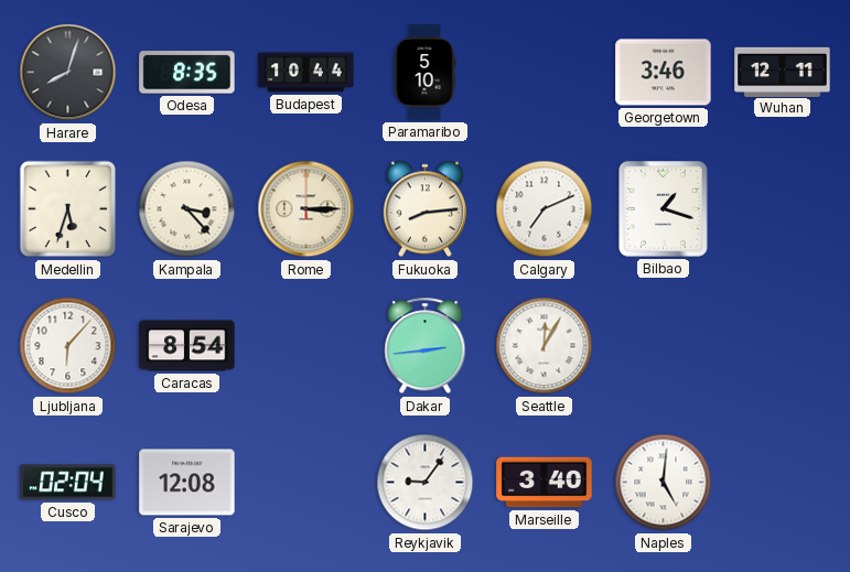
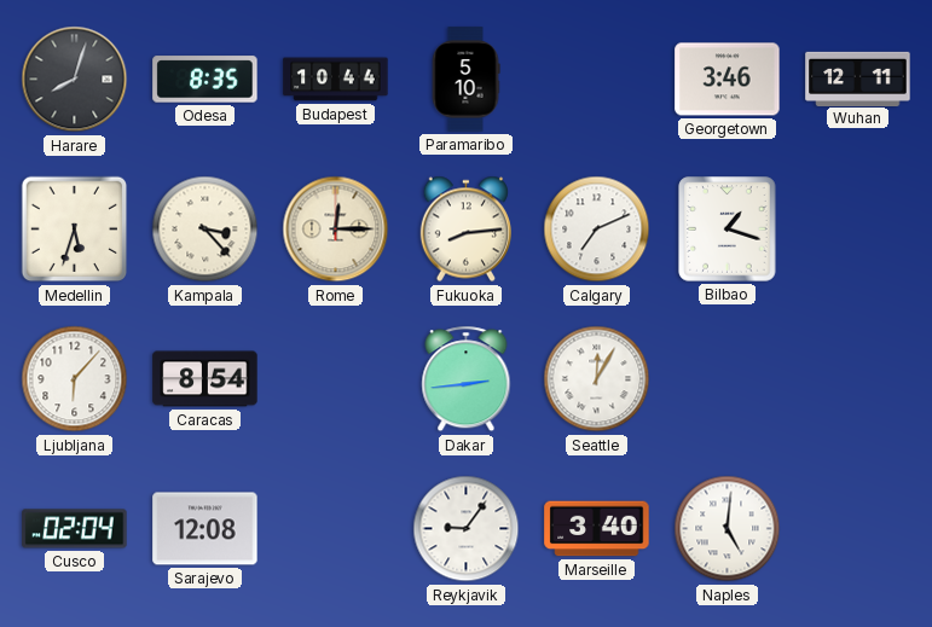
Rome: 3:15 -> 12:15 (336, 230)
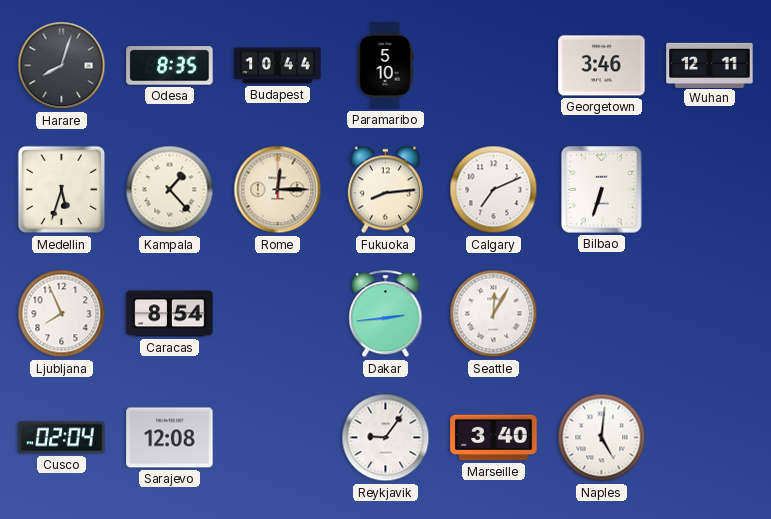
Kampala: 3:23 -> 1:23 (170, 190)
Bilbao: 1:18 -> 6:33 (602, 190)
Ljubljana: 6:07 -> 7:56 (62, 314)
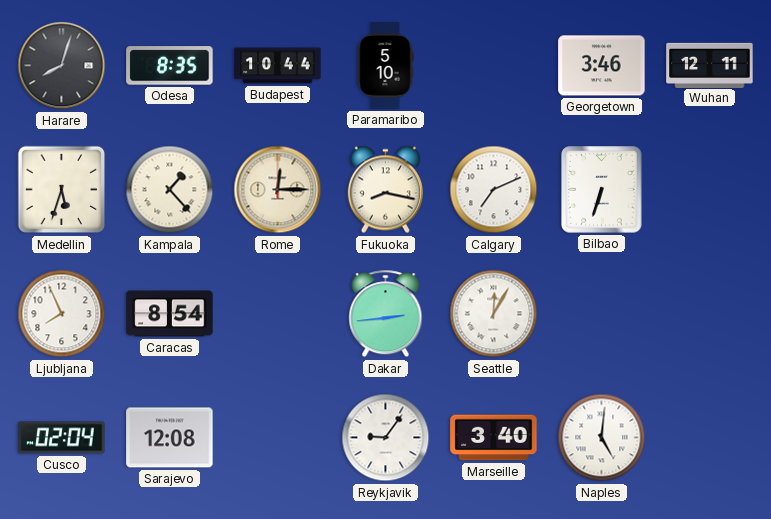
Fukuoka: 8:14 -> 8:17 (385, 190)
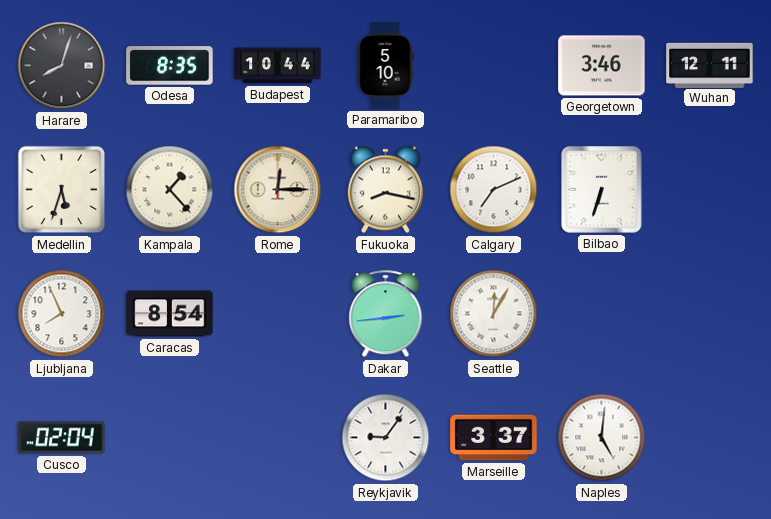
Sarajevo: 12:08 -> none (170, 438)
Marseille: 3:40 -> 3:37 (494, 438)
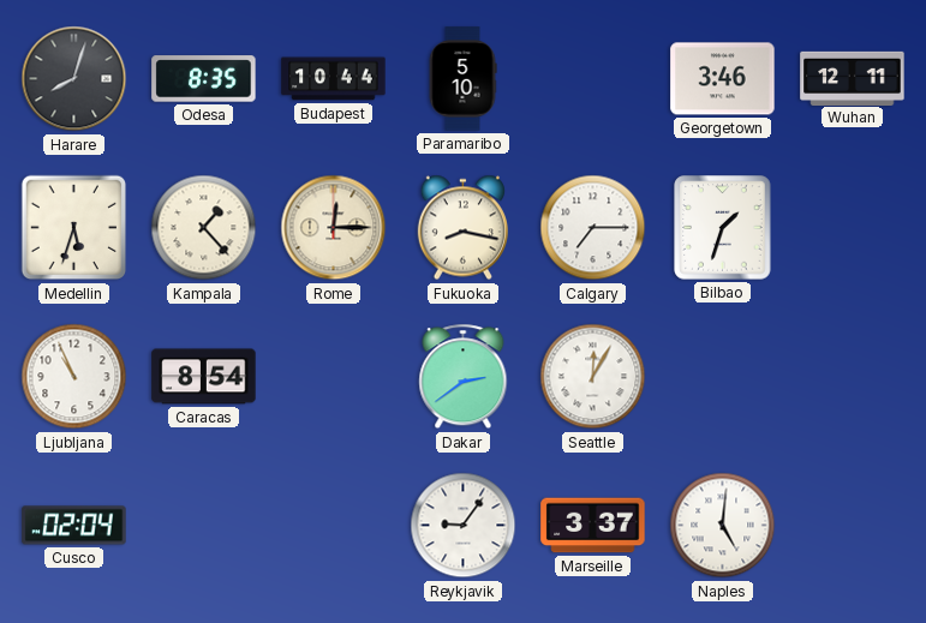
Calgary: 7:11 -> 7:15 (593, 228)
Bilbao: 6:33 -> 1:33 (723, 228)
Ljubljana: 7:56 -> 10:56 (74, 377)
Dakar: 2:44 -> 2:39 (464, 377)
